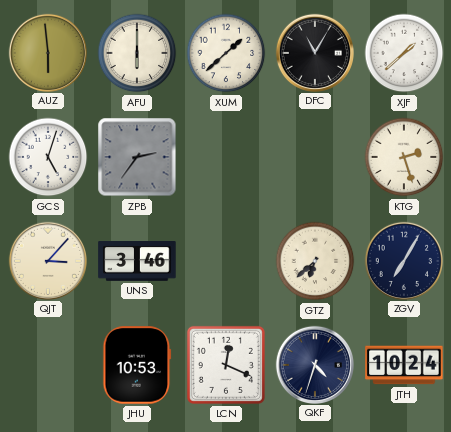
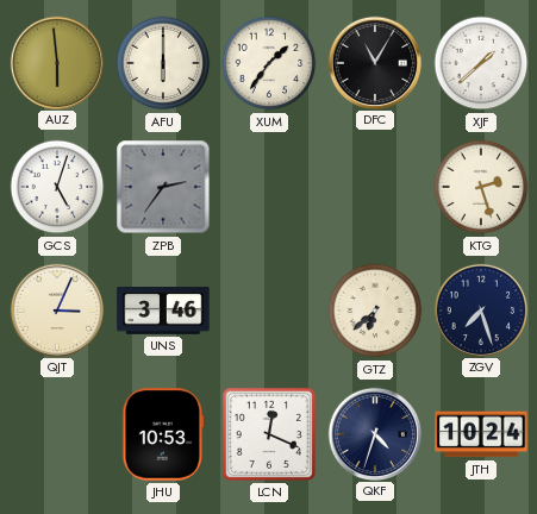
XUM: 1:38 -> 1:36 (269, 63)
QJT: 3:07 -> 3:04 (56, 309)
ZGV: 7:05 -> 7:27 (480, 309)
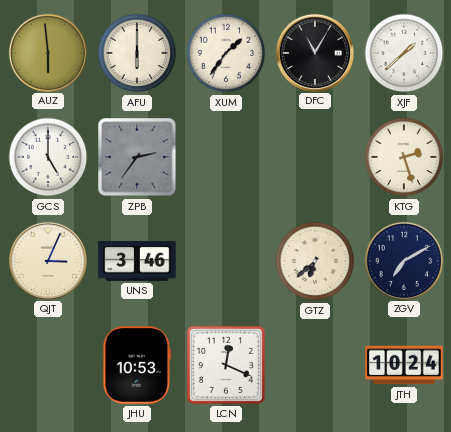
GCS: 5:03 -> 5:00 (48, 157)
ZGV: 7:27 -> 7:10 (403, 260)
QKF: 4:33 -> none (374, 433)
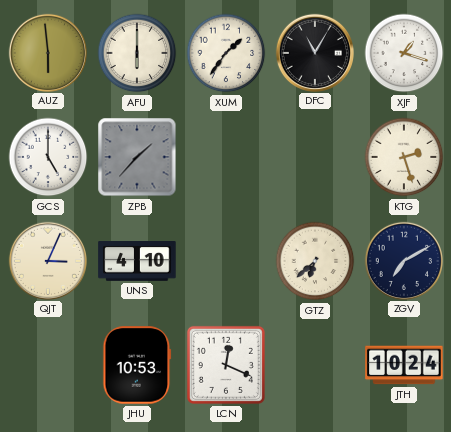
XJF: 1:38 -> 1:18 (404, 53)
ZPB: 2:36 -> 1:37 (137, 157)
UNS: 3:46 -> 4:10 (137, 262)
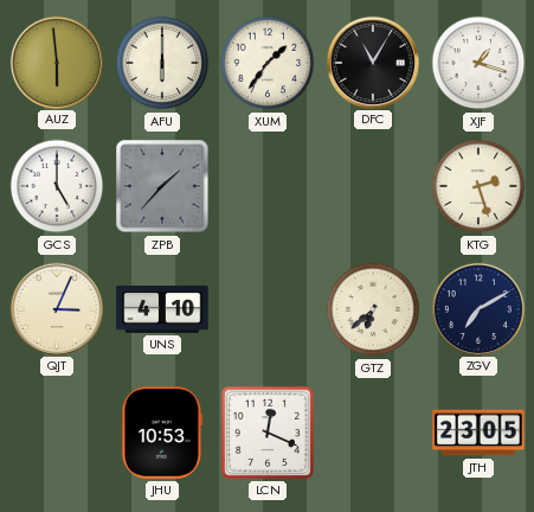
JTH: 10:24 -> 23:05 (478, 433)
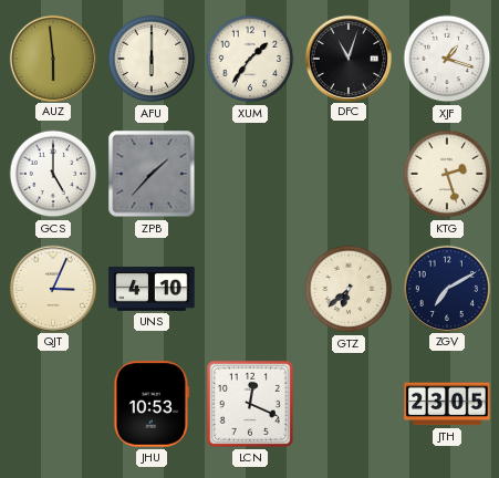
DFC: 11:05 -> 11:03 (347, 58)
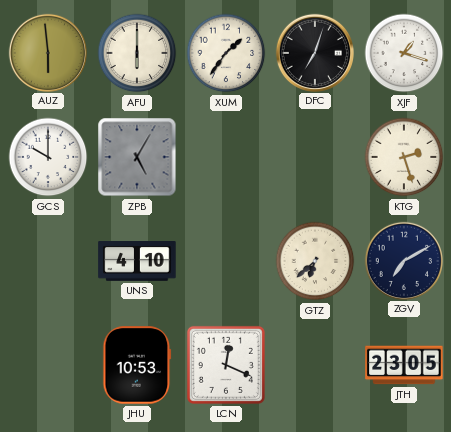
DFC: 11:03 -> 7:03 (314, 52)
GCS: 5:00 -> 10:00 (48, 157)
ZPB: 1:37 -> 5:05 (137, 157)
QJT: 3:04 -> none (52, 288)
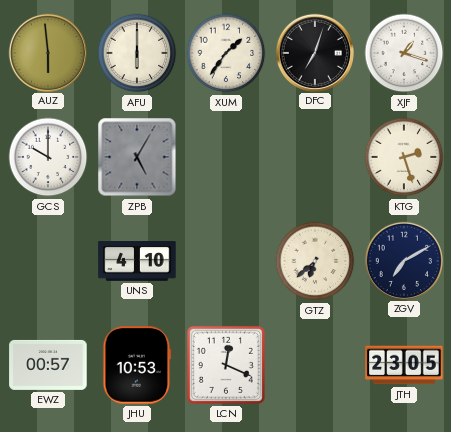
EWZ: none -> 00:57 (48, 365)
